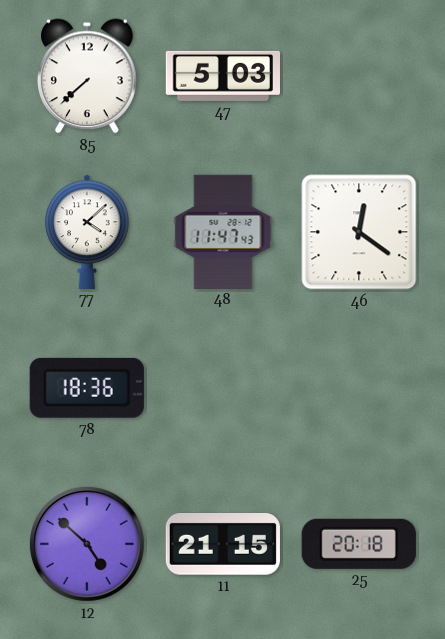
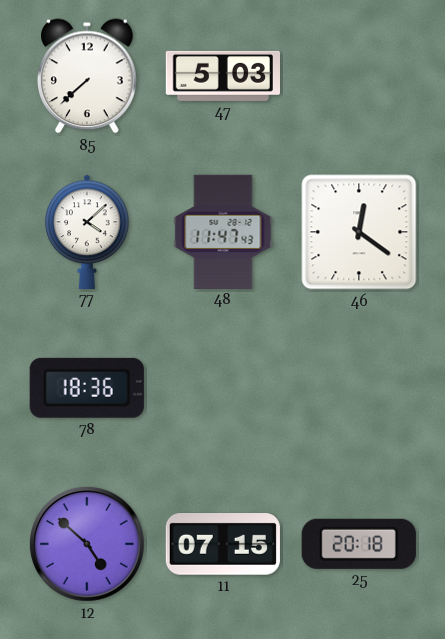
11: 21:15 -> 07:15 (223, 545)
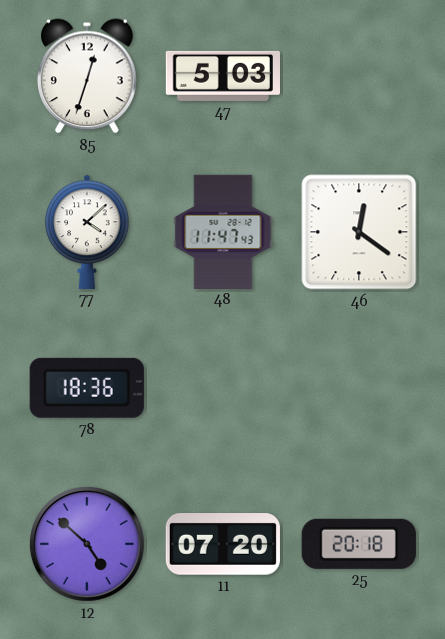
85: 7:38 -> 12:33 (88, 76)
11: 07:15 -> 07:20 (223, 545)
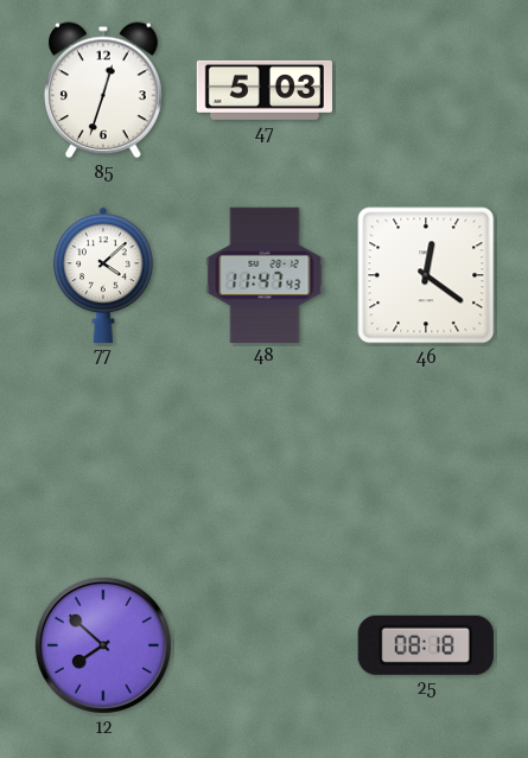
78: 18:36 -> none (87, 388)
12: 4:52 -> 7:52 (103, 645)
11: 07:20 -> none (223, 545)
25: 20:18 -> 08:18 (426, 645)
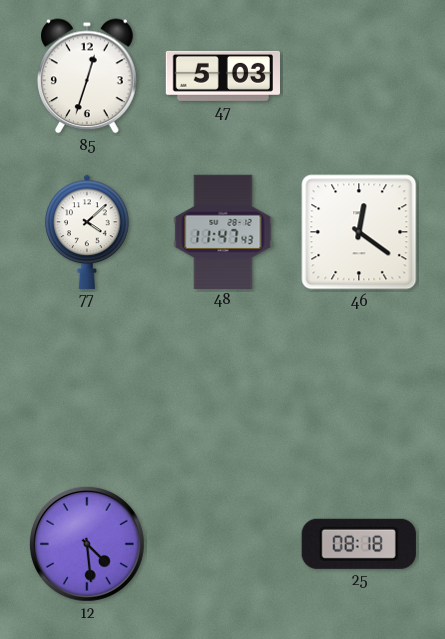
12: 7:52 -> 4:29 (87, 544)
